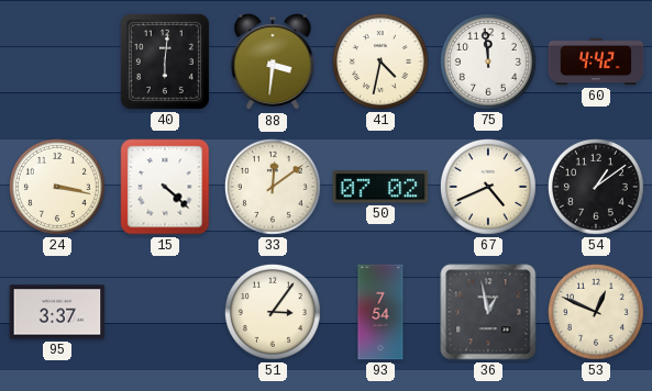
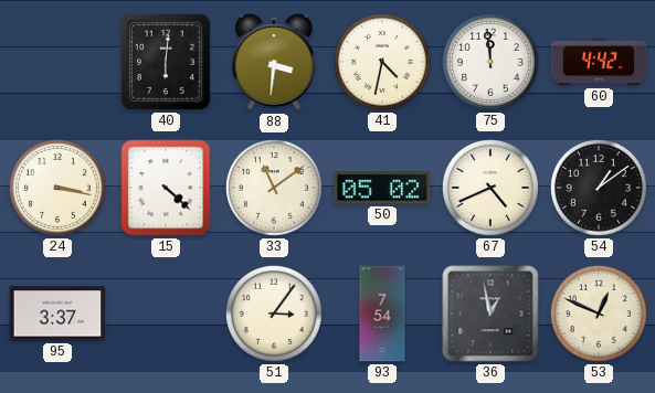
33: 12:09 -> 11:09 (274, 188)
50: 07:02 -> 05:02 (382, 188)
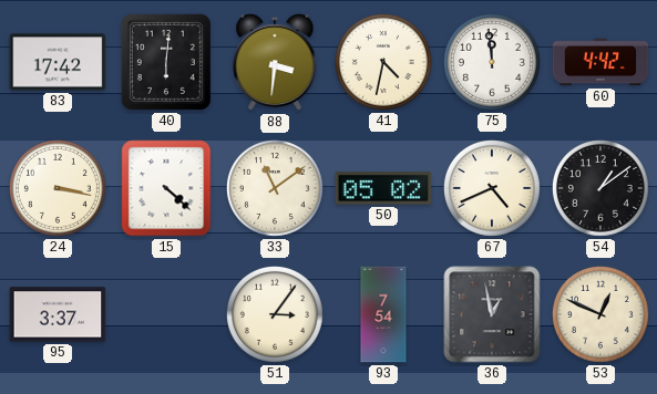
83: none -> 17:42 (58, 62)
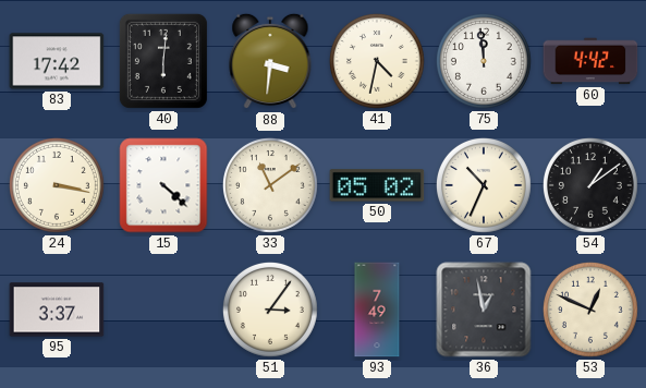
67: 4:41 -> 10:34 (484, 185)
93: 7:54 -> 7:49 (377, 310)
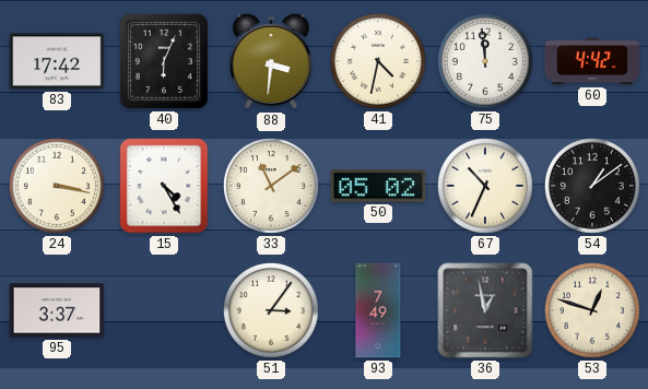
40: 6:01 -> 6:04 (164, 61)
15: 4:22 -> 4:25 (164, 186)
53: 12:49 -> 12:48 (592, 310)
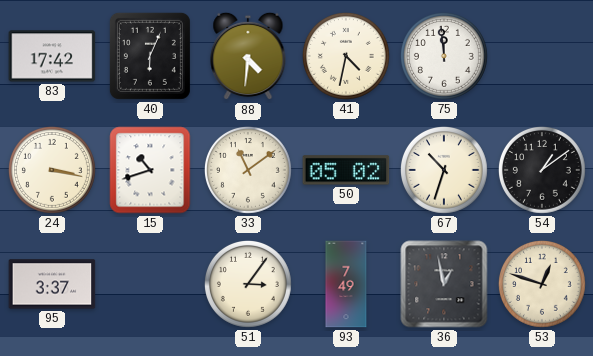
88: 3:31 -> 4:31 (248, 56)
60: 4:42 -> none (592, 61)
15: 4:25 -> 10:42 (150, 170)
67: 10:34 -> 10:33 (444, 170)
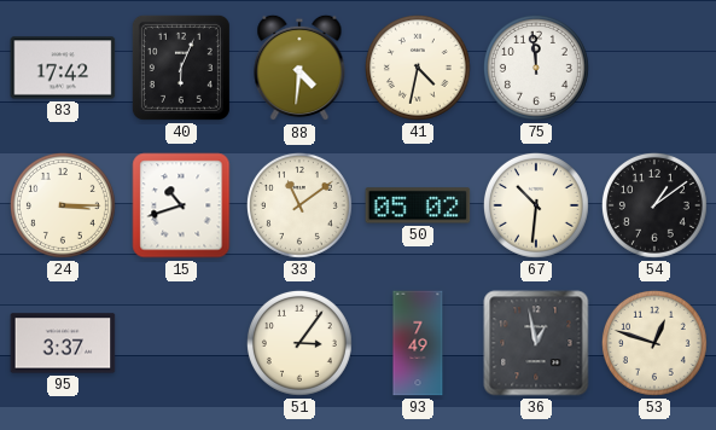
24: 3:17 -> 3:15 (63, 205)
67: 10:33 -> 10:31 (536, 205)
